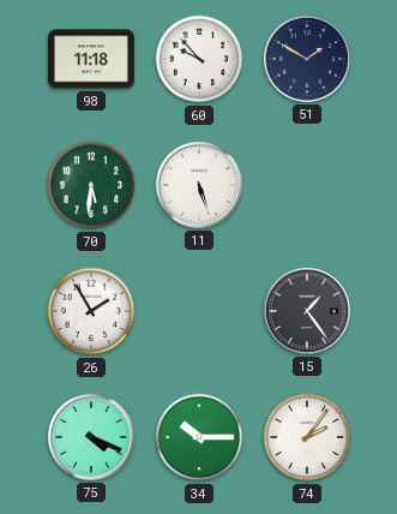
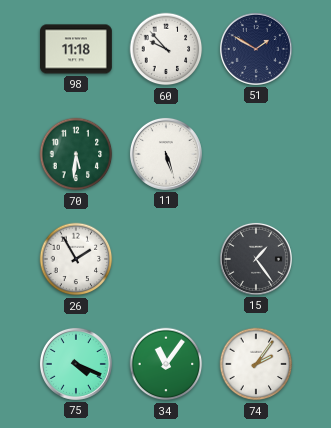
34: 10:15 -> 11:06 (166, 364)
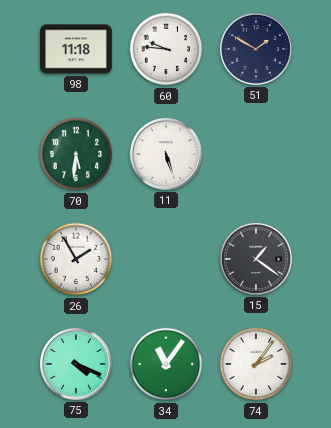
60: 9:53 -> 9:46 (166, 49)
15: 1:24 -> 1:21 (256, 259)
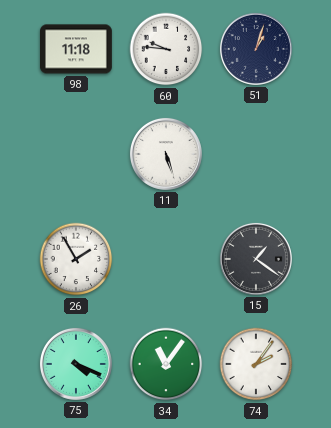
51: 1:50 -> 1:03 (256, 49)
70: 5:31 -> none (76, 154)
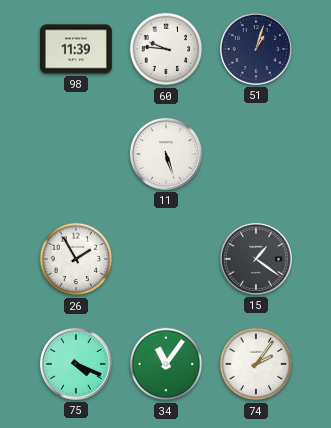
98: 11:18 -> 11:39 (77, 49)
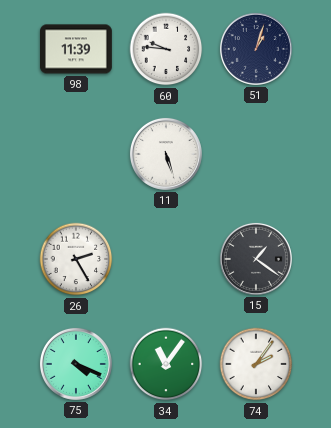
26: 1:55 -> 2:25 (76, 259)
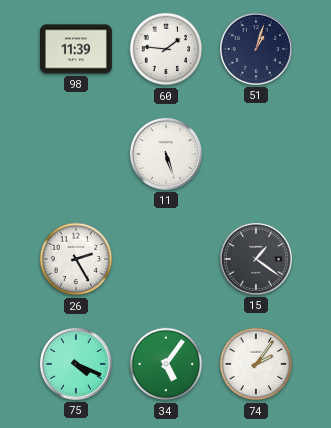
60: 9:46 -> 1:46 (166, 49)
34: 11:06 -> 5:06 (166, 364)
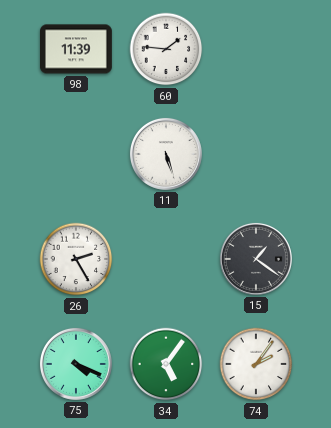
51: 1:03 -> none (256, 49)
